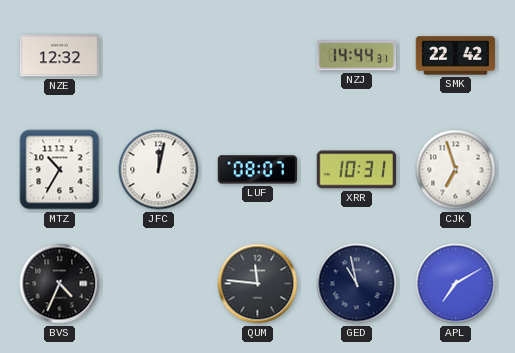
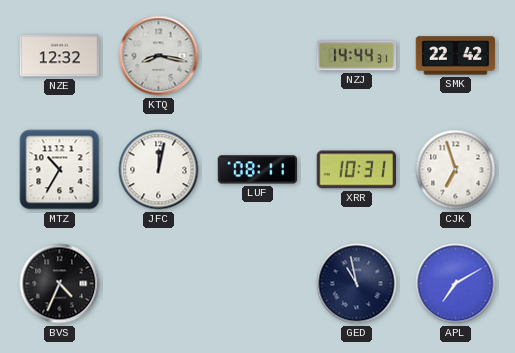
KTQ: none -> 8:17 (159, 56)
LUF: 08:07 -> 08:11 (258, 170)
QUM: 11:46 -> none (258, 284)
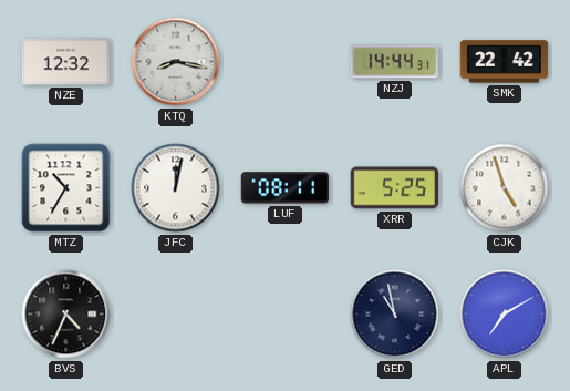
XRR: 10:31 -> 5:25 (394, 188)
CJK: 6:57 -> 4:57 (505, 188)
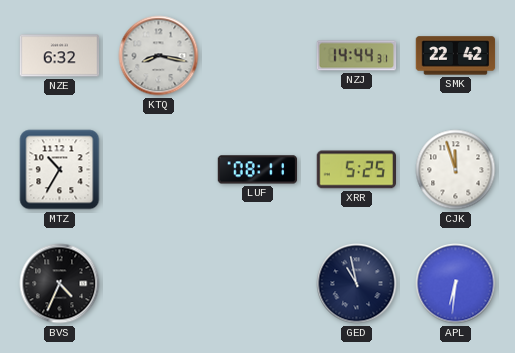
NZE: 12:32 -> 6:32 (60, 56)
JFC: 12:02 -> none (176, 188)
CJK: 4:57 -> 11:57 (456, 170)
APL: 7:10 -> 6:31 (456, 284)
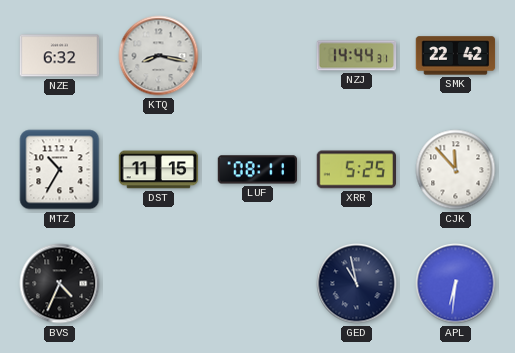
DST: none -> 11:15 (159, 170)
CJK: 11:57 -> 11:53 (456, 170)
